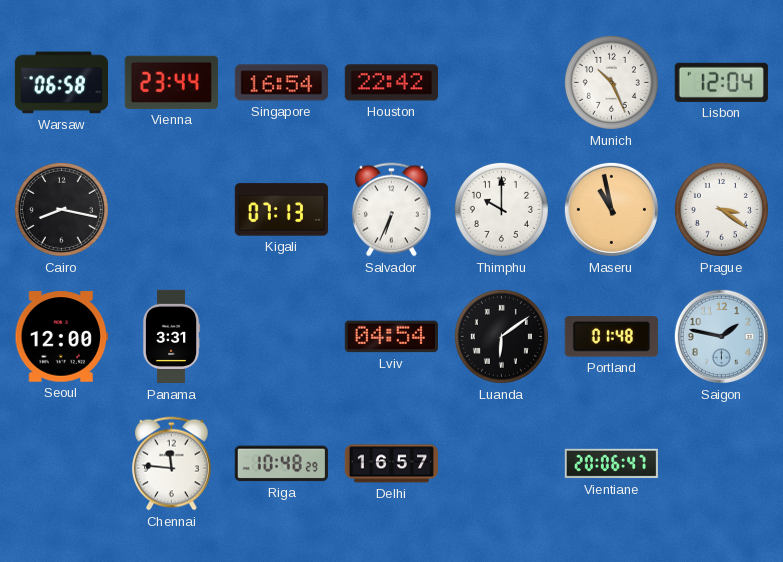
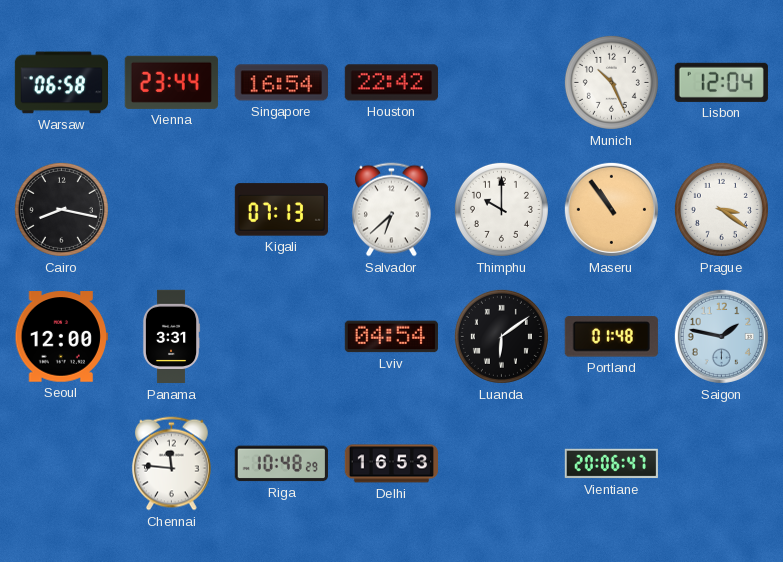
Salvador: 6:34 -> 6:38 (392, 210)
Maseru: 10:58 -> 10:54 (611, 209)
Delhi: 16:57 -> 16:53 (392, 464)
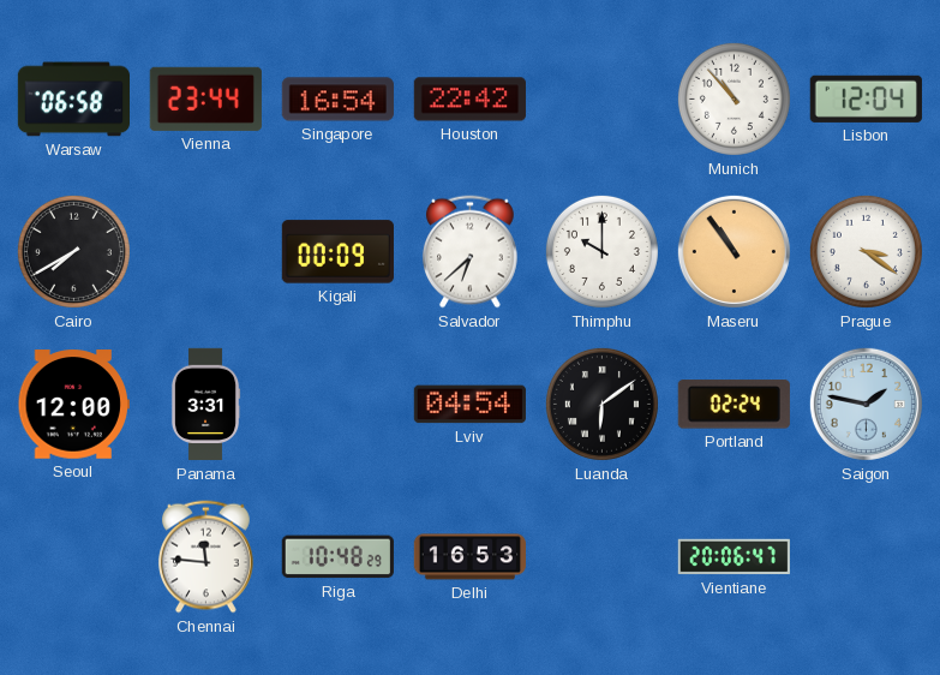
Munich: 10:26 -> 10:53 (734, 98)
Cairo: 8:17 -> 7:40 (73, 251)
Kigali: 07:13 -> 00:09 (337, 252)
Portland: 01:48 -> 02:24 (734, 405)
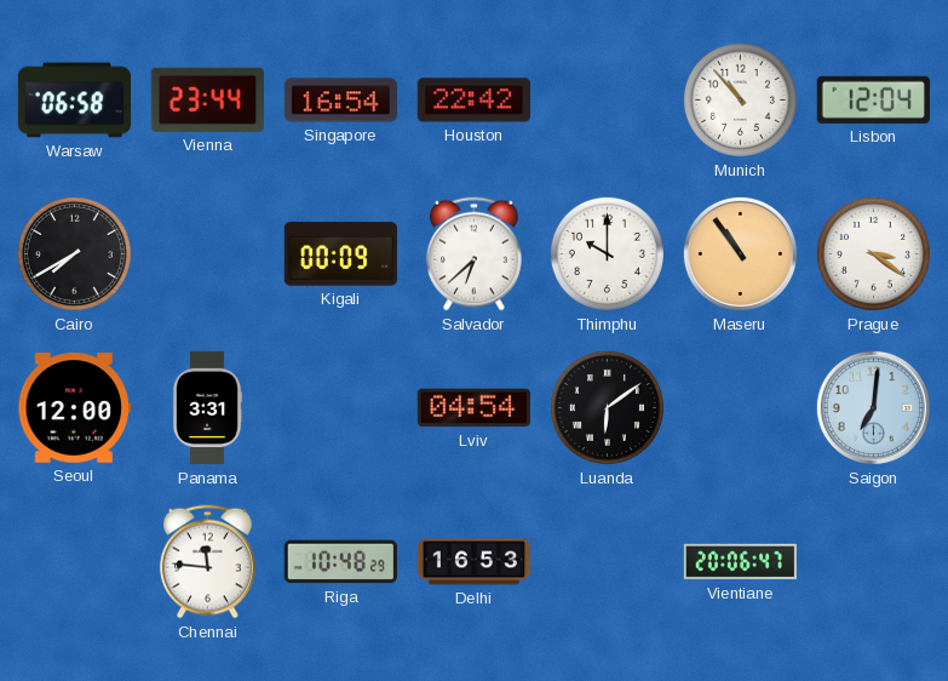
Portland: 02:24 -> none (734, 405)
Saigon: 1:47 -> 7:01 (873, 407)
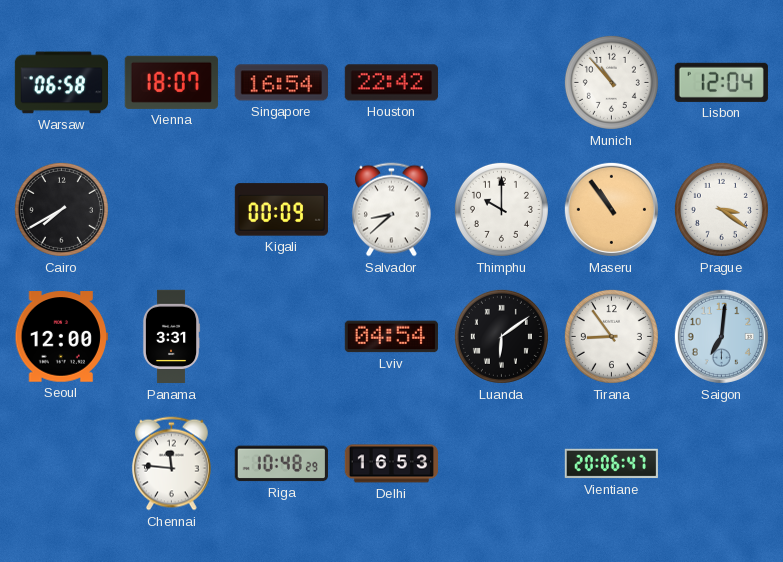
Vienna: 23:44 -> 18:07 (171, 82)
Salvador: 6:38 -> 8:38 (392, 210)
Tirana: none -> 8:54 (611, 336)
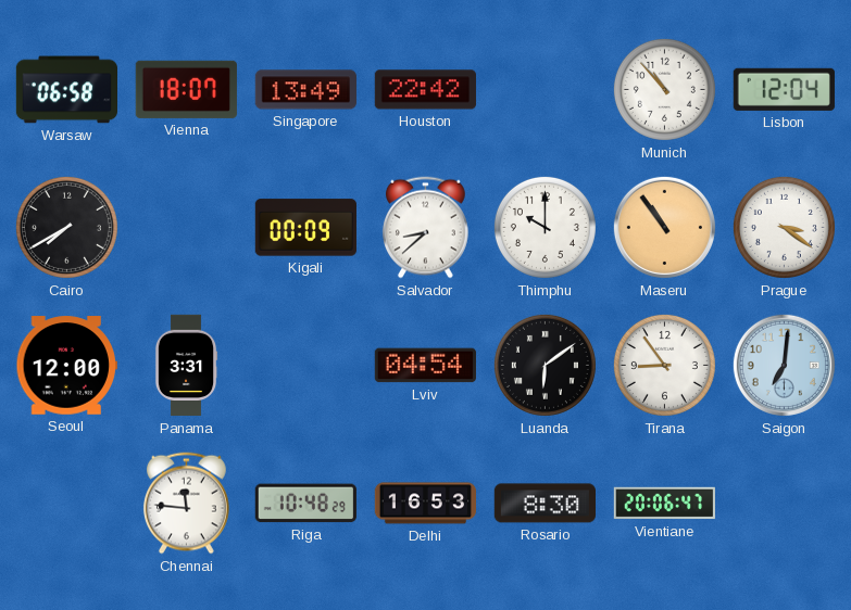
Singapore: 16:54 -> 13:49 (305, 90)
Rosario: none -> 8:30 (545, 504)
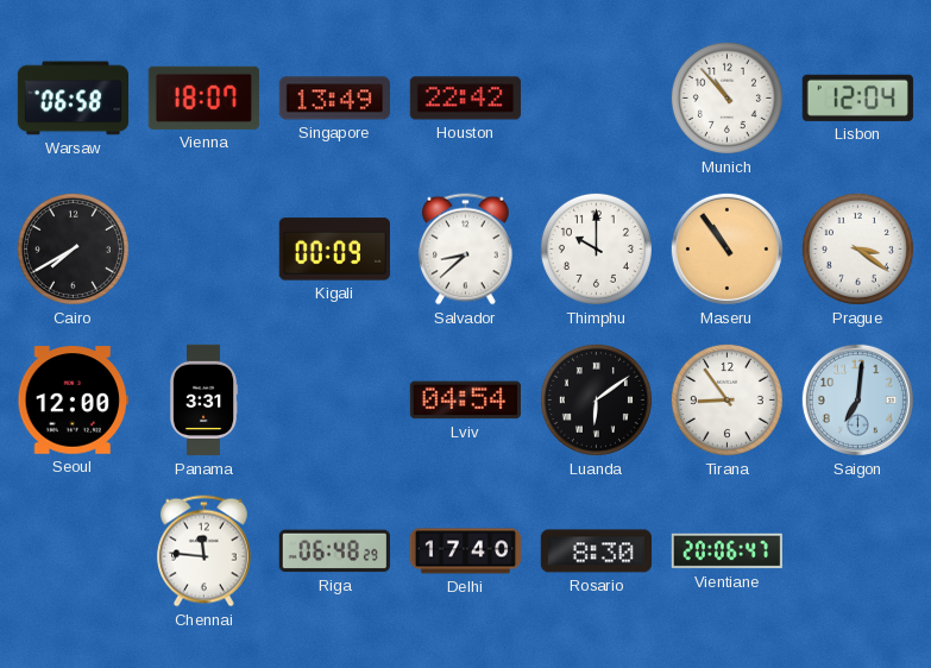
Riga: 10:48 -> 06:48 (334, 552)
Delhi: 16:53 -> 17:40 (466, 552)
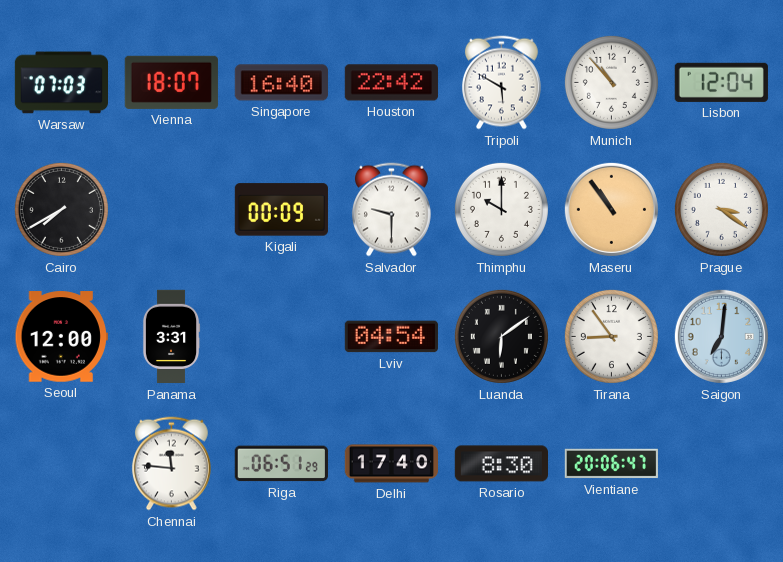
Warsaw: 06:58 -> 07:03 (61, 83)
Singapore: 13:49 -> 16:40 (281, 83)
Tripoli: none -> 5:50 (502, 83)
Salvador: 8:38 -> 9:30 (392, 210)
Riga: 06:48 -> 06:51 (281, 464)
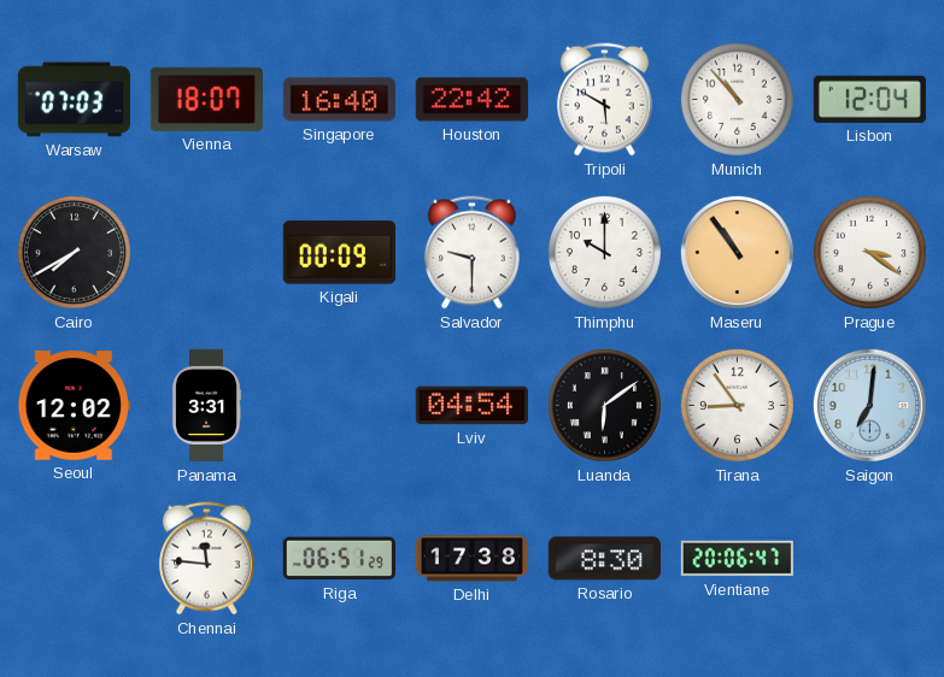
Seoul: 12:00 -> 12:02 (74, 406)
Delhi: 17:40 -> 17:38 (473, 559)
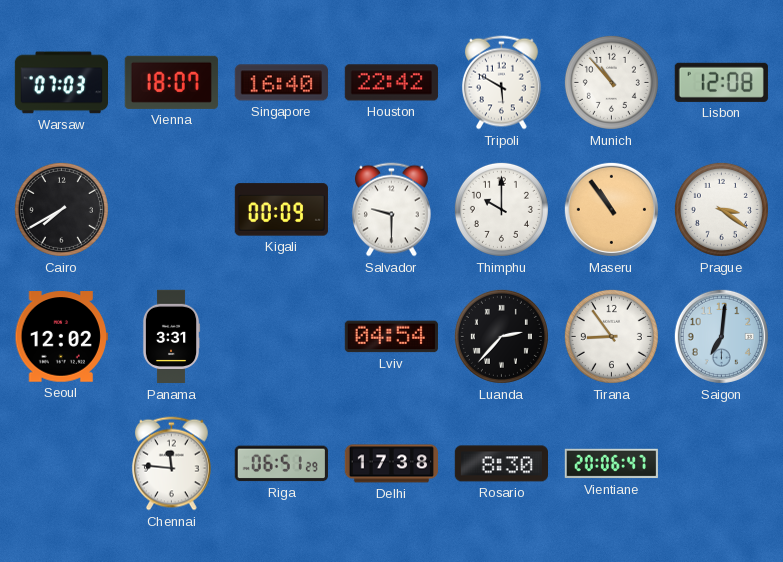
Lisbon: 12:04 -> 12:08 (721, 82)
Luanda: 6:09 -> 2:37 (501, 336)
